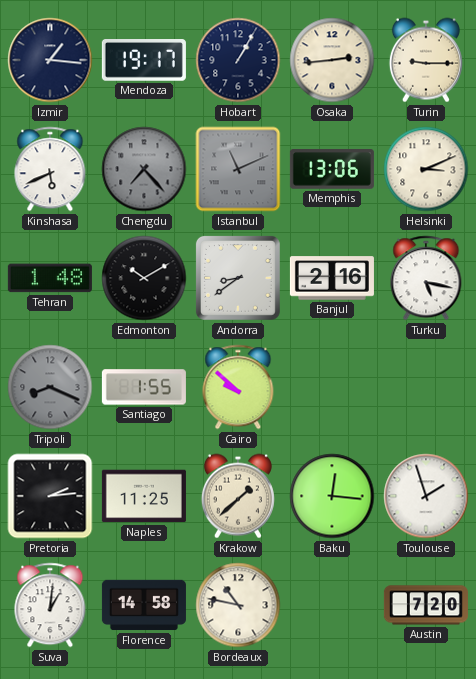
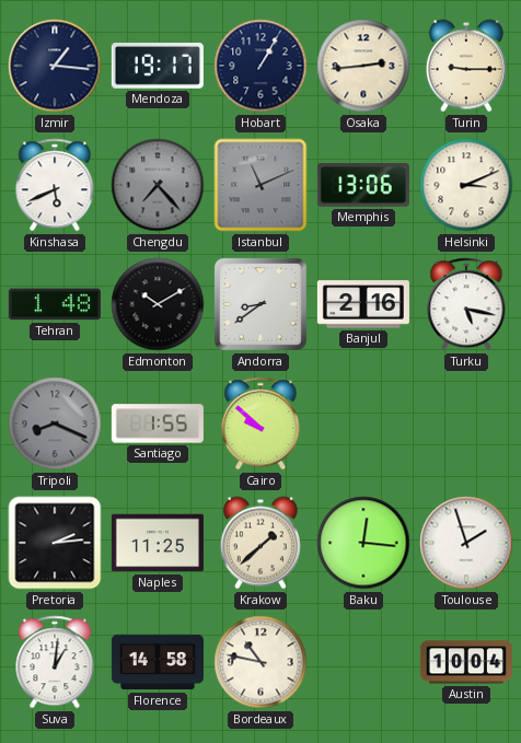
Austin: 7:20 -> 10:04 (466, 662)
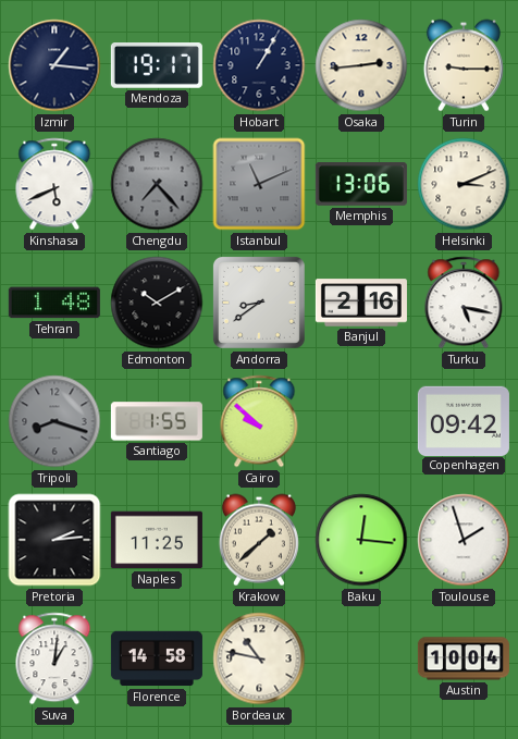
Tripoli: 8:19 -> 8:18 (54, 421)
Copenhagen: none -> 09:42 (464, 420)
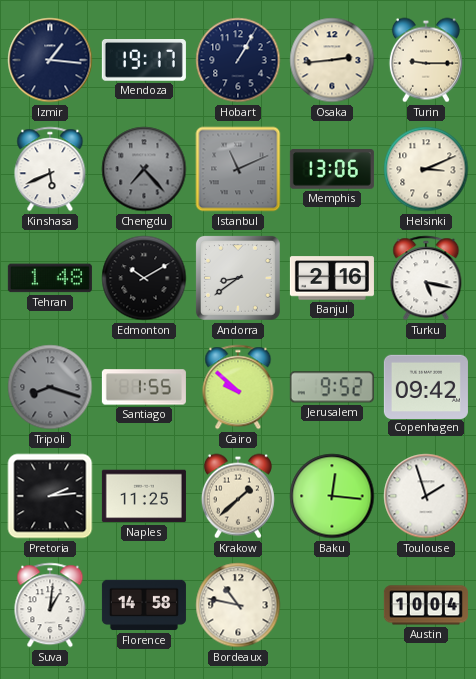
Jerusalem: none -> 9:52 (332, 387)
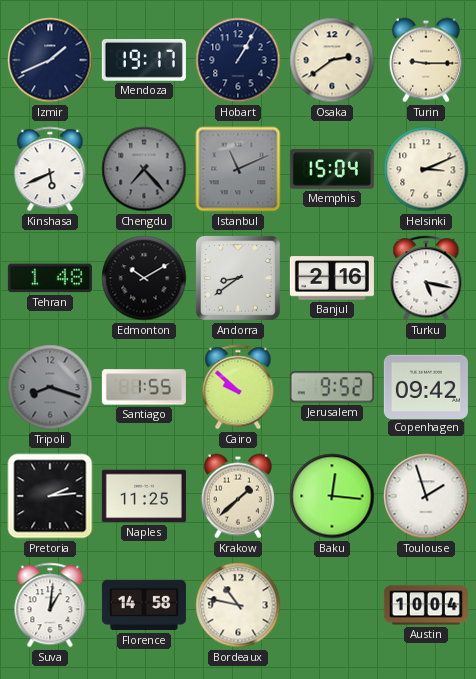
Izmir: 1:16 -> 1:41 (50, 60)
Osaka: 2:44 -> 2:39 (332, 60)
Memphis: 13:06 -> 15:04 (332, 169)
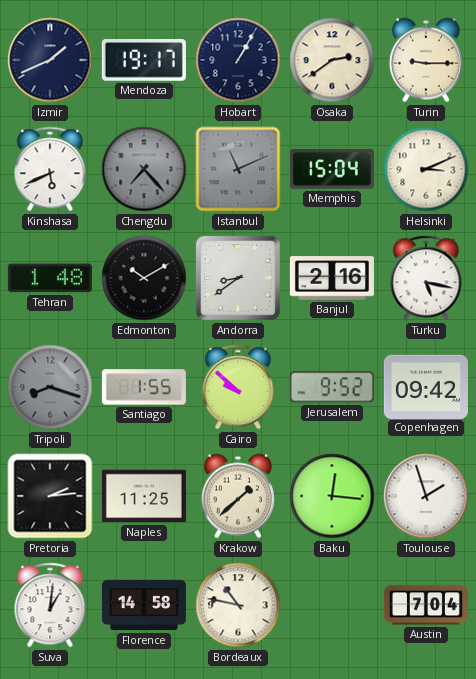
Austin: 10:04 -> 7:04 (426, 605)
